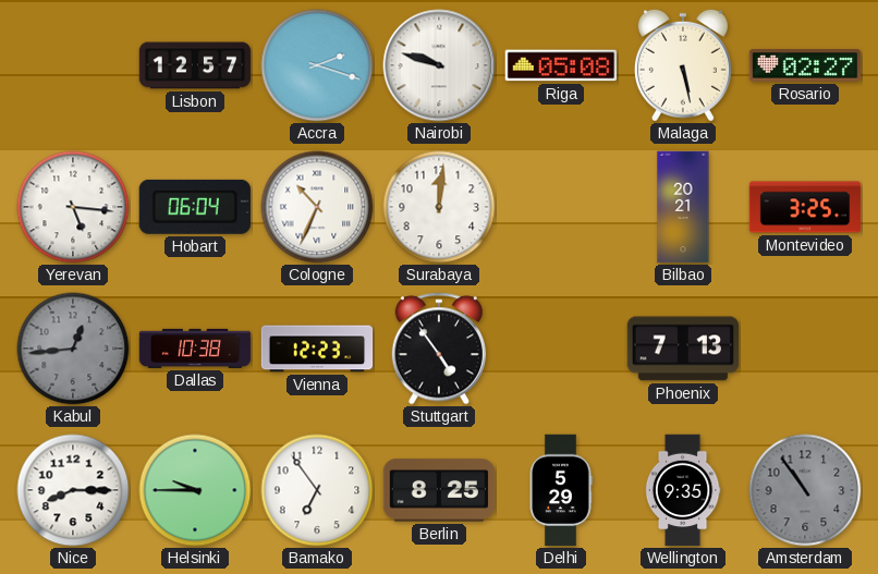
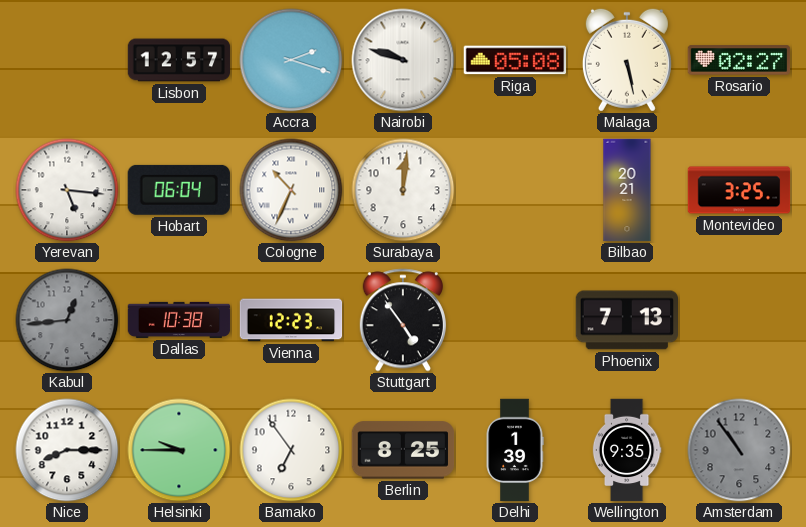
Delhi: 5:29 -> 1:39 (515, 450)
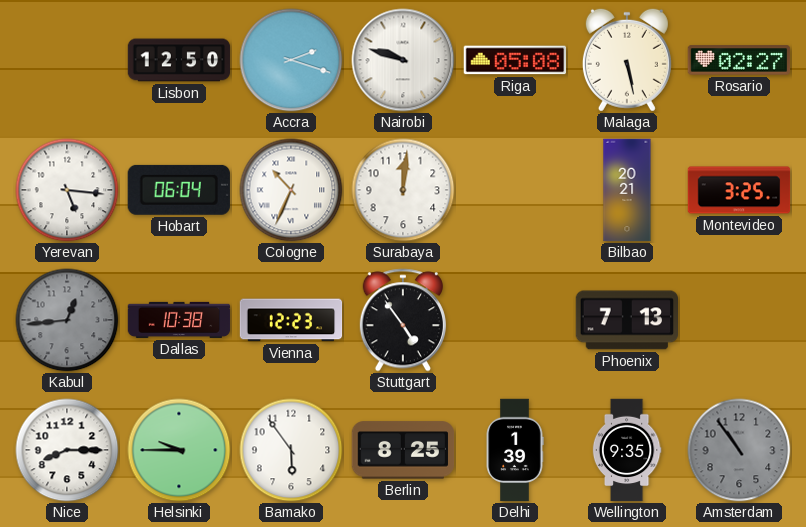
Lisbon: 12:57 -> 12:50 (179, 60)
Bamako: 6:54 -> 5:54 (291, 450)
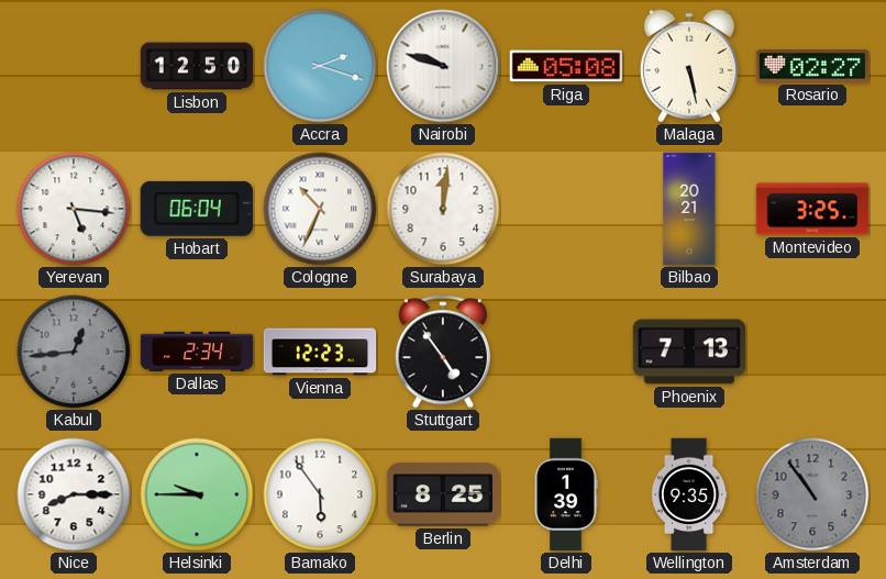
Dallas: 10:38 -> 2:34 (197, 352)
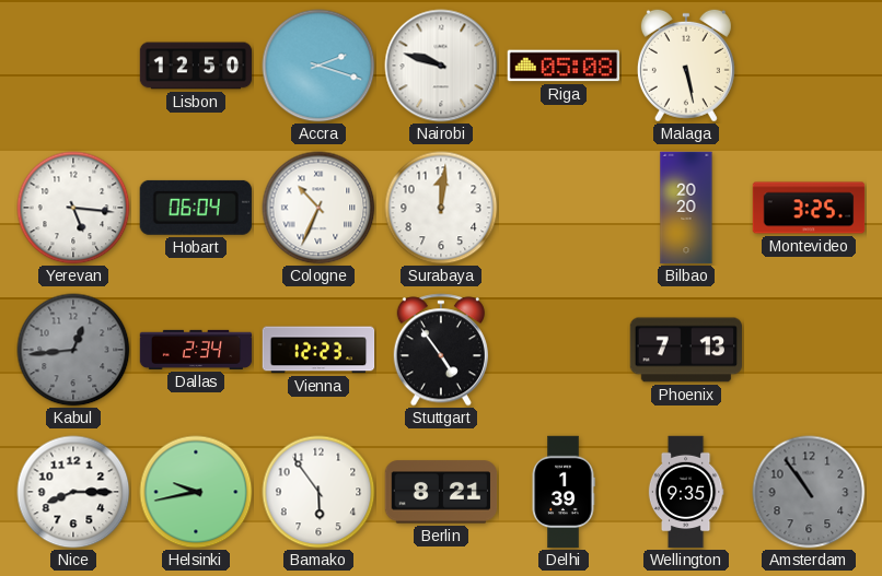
Rosario: 02:27 -> none (812, 66)
Bilbao: 20:21 -> 20:20 (686, 208)
Helsinki: 9:45 -> 9:43 (196, 492)
Berlin: 8:25 -> 8:21 (441, 492)
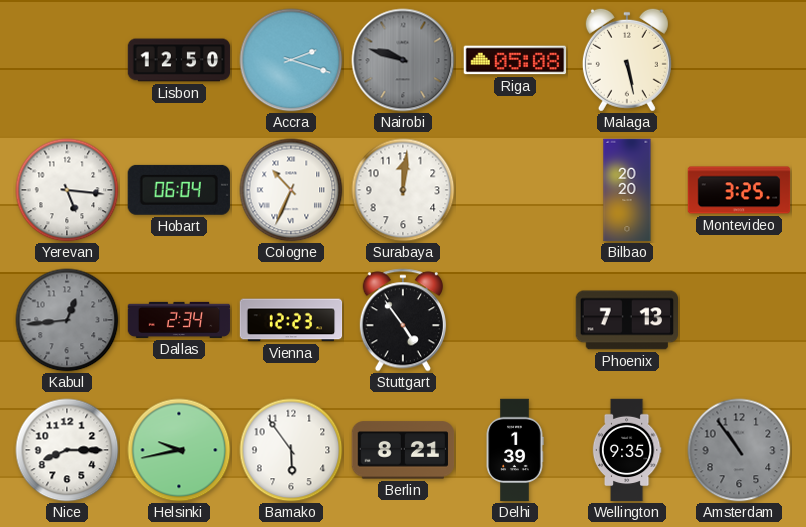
Nairobi dial: white -> grey (403, 60)
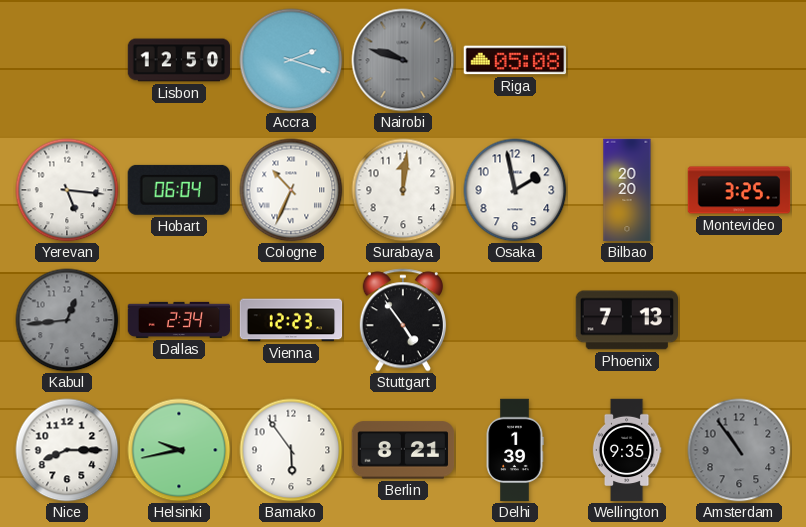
Malaga: 5:28 -> none (627, 60)
Osaka: none -> 1:58 (515, 190)
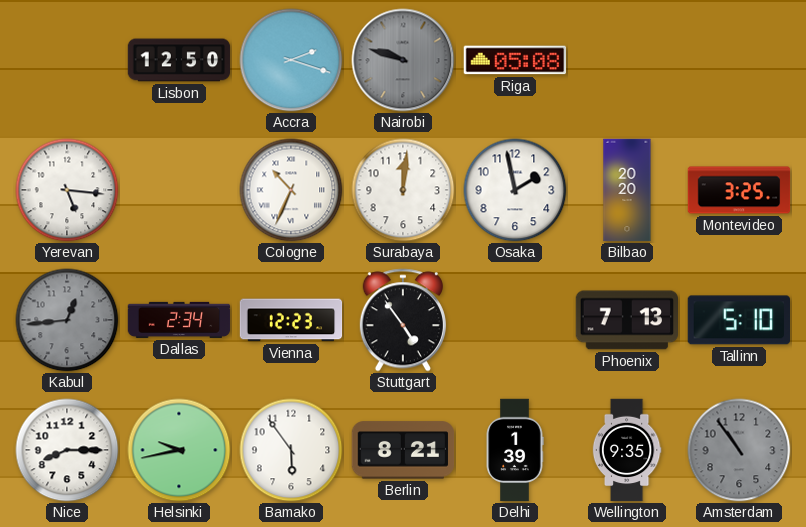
Hobart: 06:04 -> none (179, 190)
Tallinn: none -> 5:10 (738, 320)
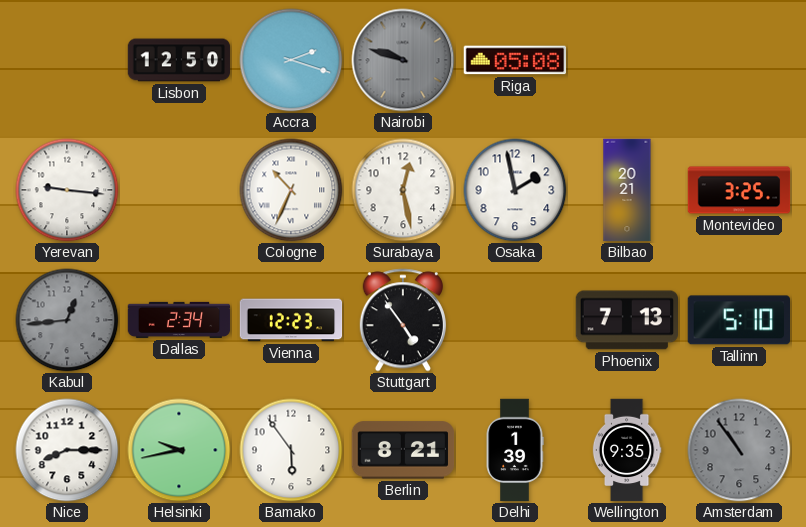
Yerevan: 5:16 -> 9:16 (67, 190)
Surabaya: 12:01 -> 12:28 (403, 190)
Bilbao: 20:20 -> 20:21 (627, 190)
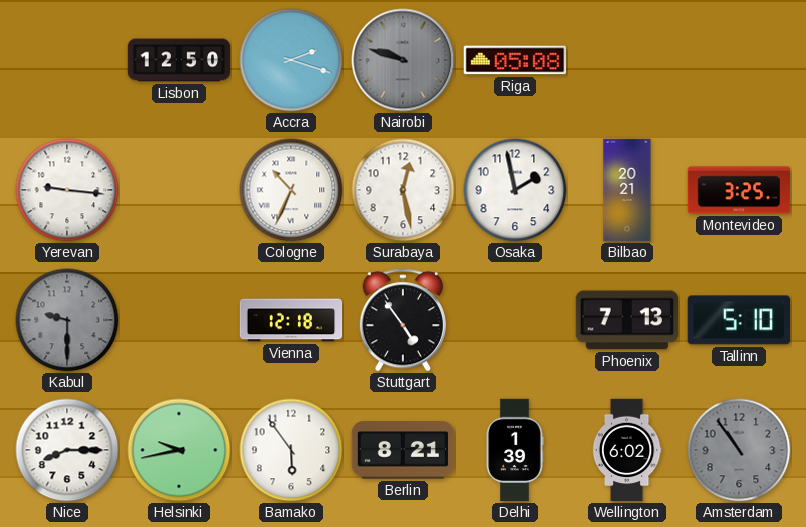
Kabul: 12:44 -> 9:30 (67, 320)
Dallas: 2:34 -> none (179, 320)
Vienna: 12:23 -> 12:18 (291, 320)
Wellington: 9:35 -> 6:02 (627, 450)
